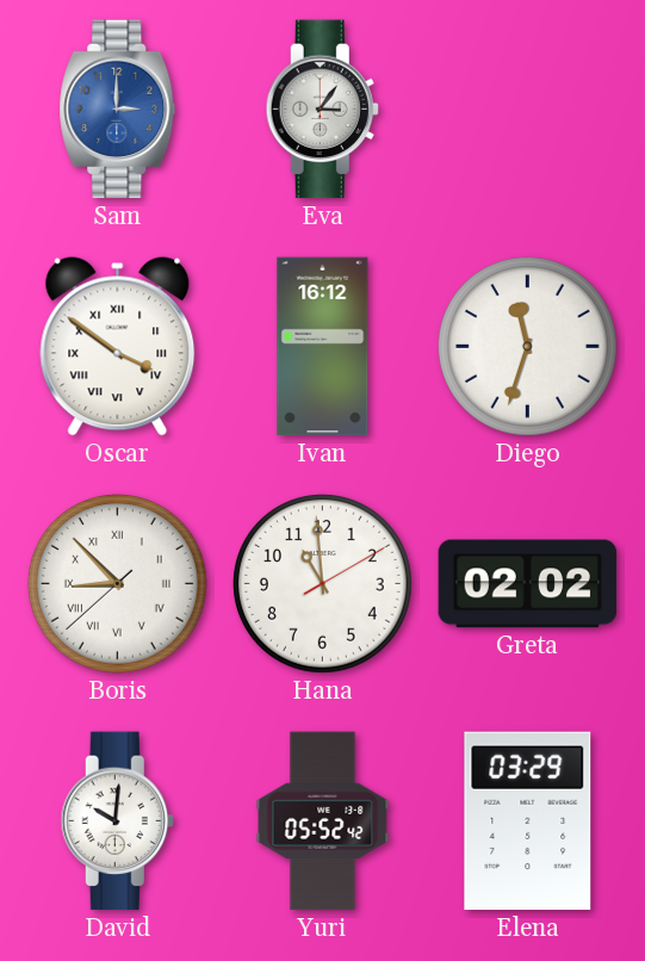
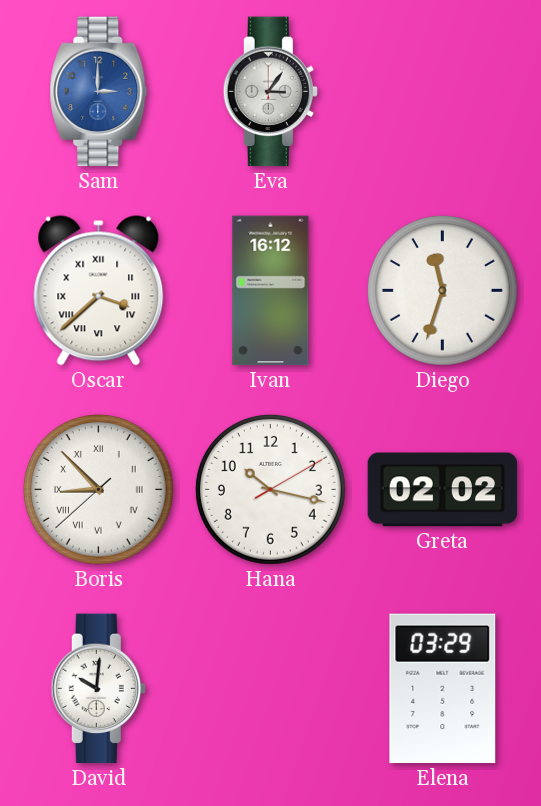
Oscar: 3:51 -> 3:38 (99, 291)
Hana: 10:59 -> 10:17 (270, 489)
Yuri: 05:52 -> none (323, 821)
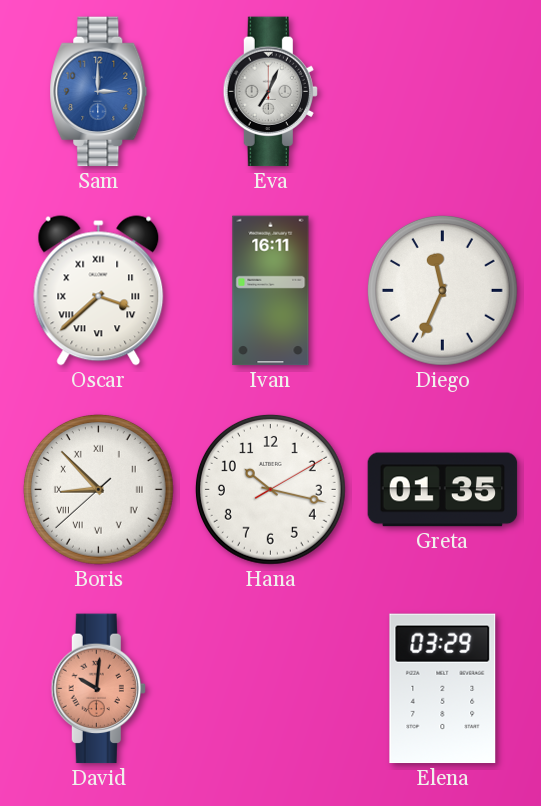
Eva: 3:06 -> 7:04 (270, 92)
Ivan: 16:12 -> 16:11 (271, 291)
Diego: 11:33 -> 11:34 (442, 290)
Greta: 02:02 -> 01:35 (443, 490)
David dial: white -> salmon (98, 689)
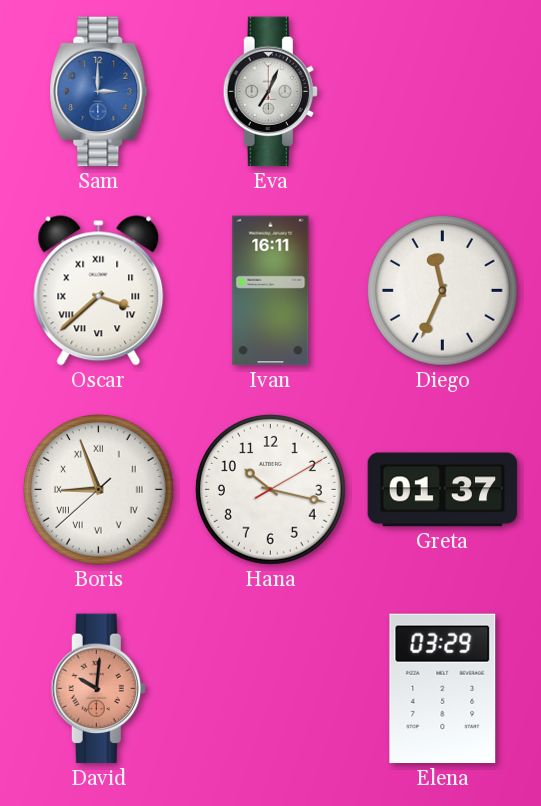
Boris: 8:52 -> 8:56 (98, 489)
Greta: 01:35 -> 01:37 (443, 490)
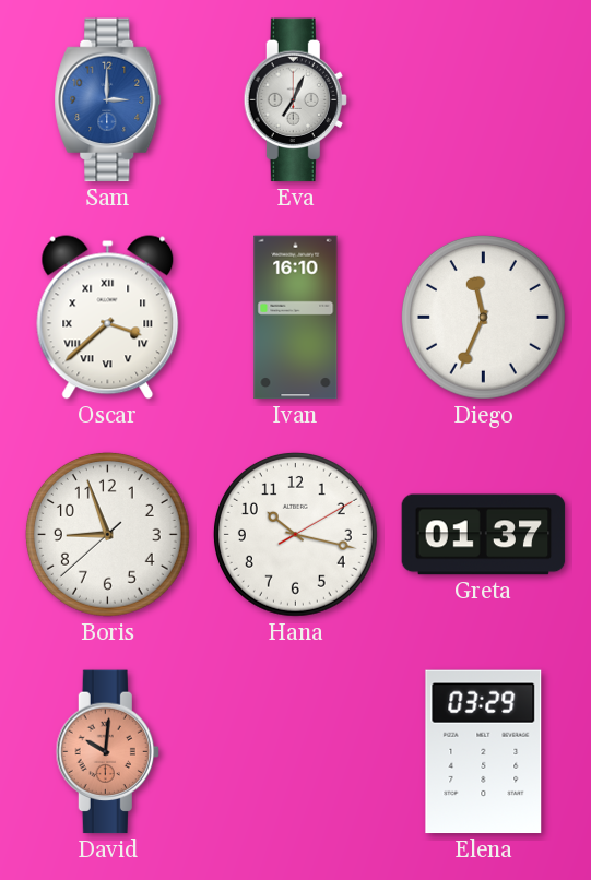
Ivan: 16:11 -> 16:10 (296, 318)
Boris numerals: Roman -> Arabic (107, 534)
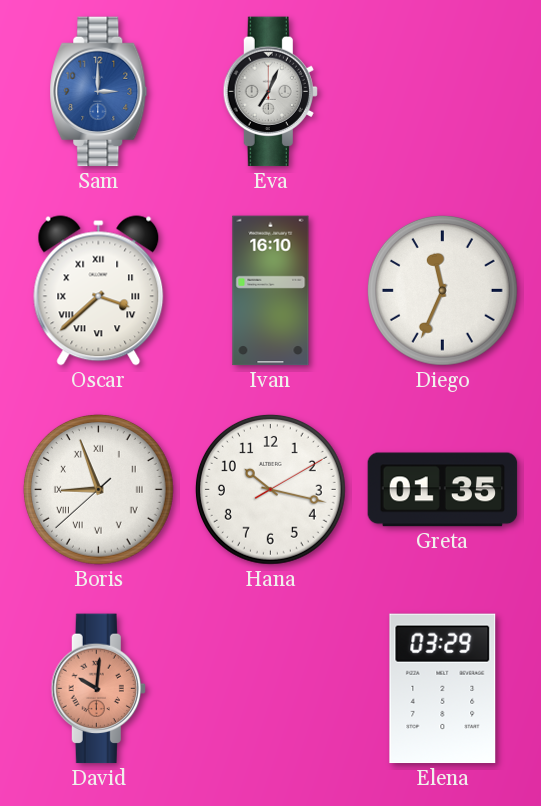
Boris numerals: Arabic -> Roman (98, 489)
Greta: 01:37 -> 01:35 (443, 490)
